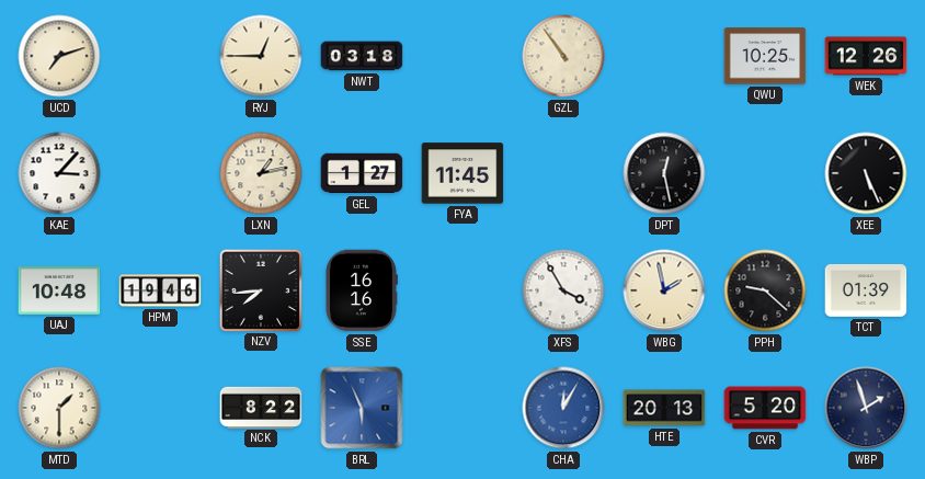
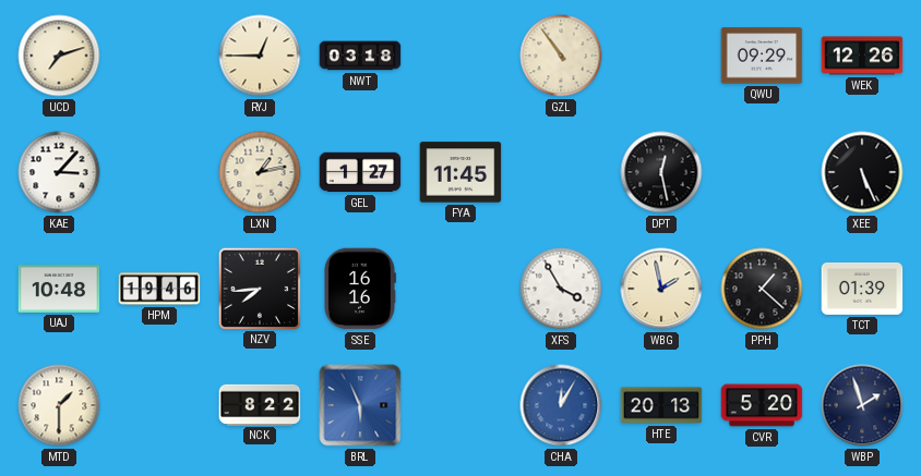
QWU: 10:25 -> 09:29 (762, 56)
PPH: 9:22 -> 1:22 (762, 289)
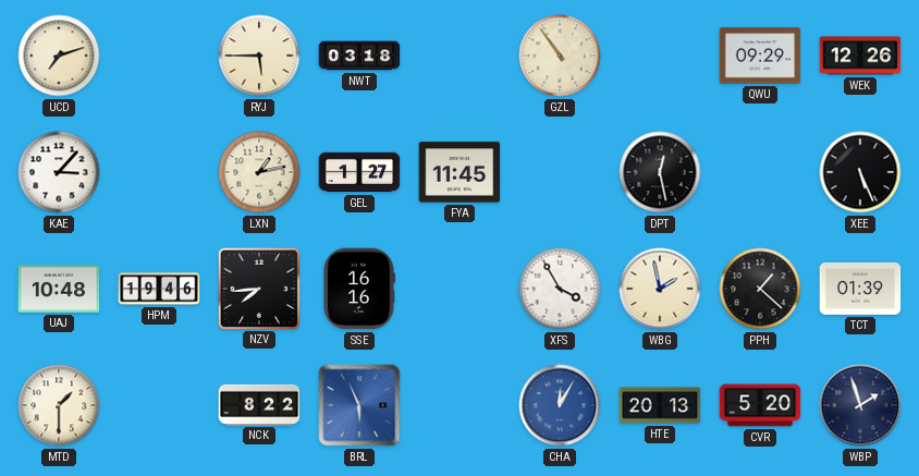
RYJ: 12:45 -> 5:45 (259, 56)
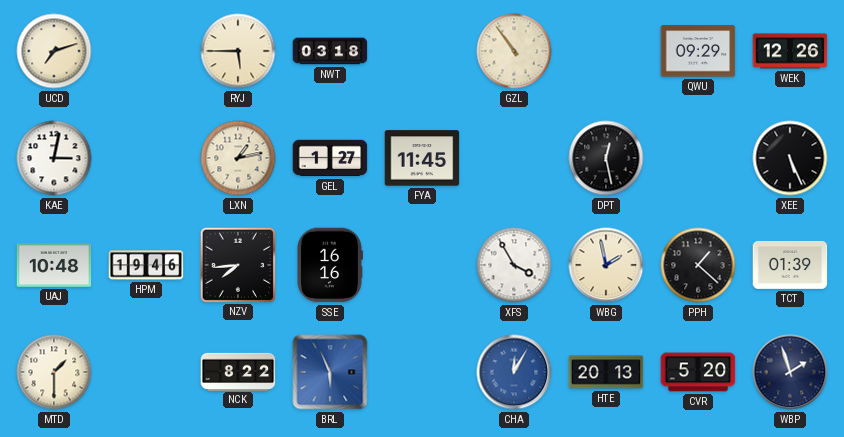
KAE: 3:07 -> 3:02 (54, 158)
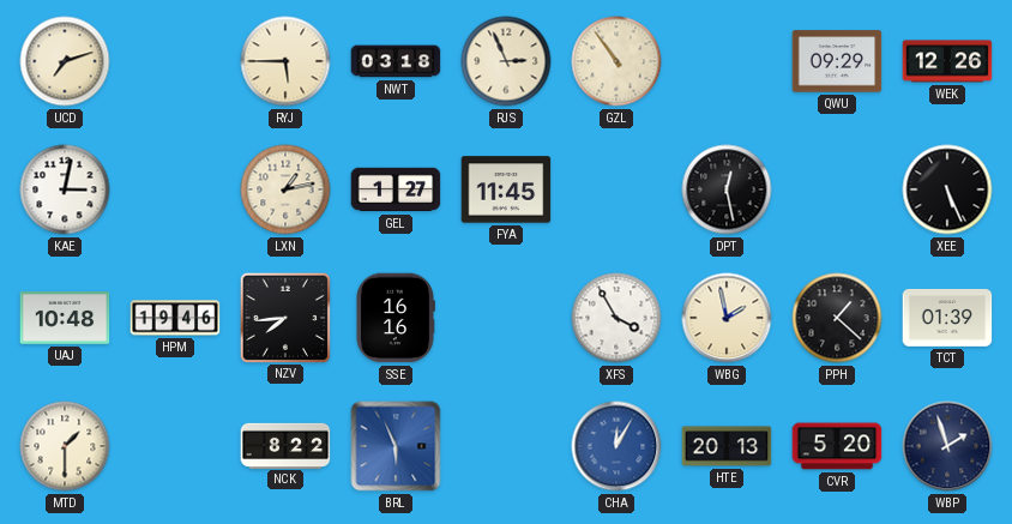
RJS: none -> 2:56 (506, 61)
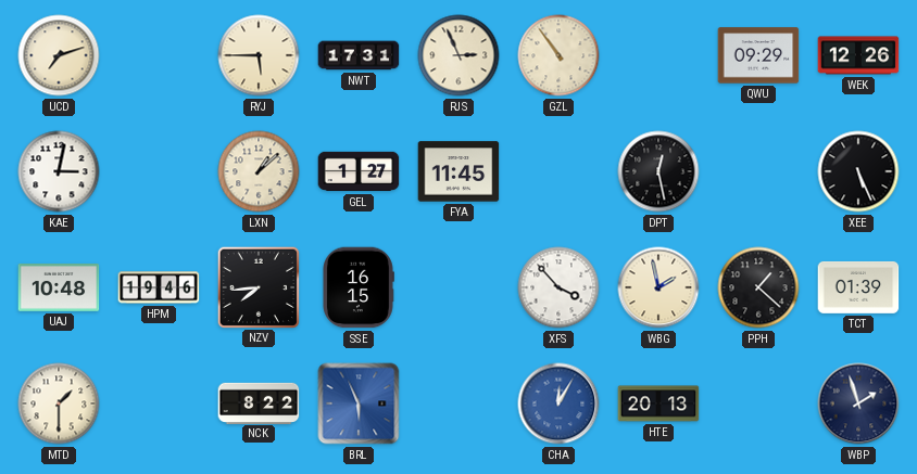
NWT: 03:18 -> 17:31 (359, 55)
LXN: 1:13 -> 1:08 (259, 171)
SSE: 16:16 -> 16:15 (359, 287)
XFS: 3:55 -> 3:53 (558, 287)
CVR: 5:20 -> none (837, 446)
